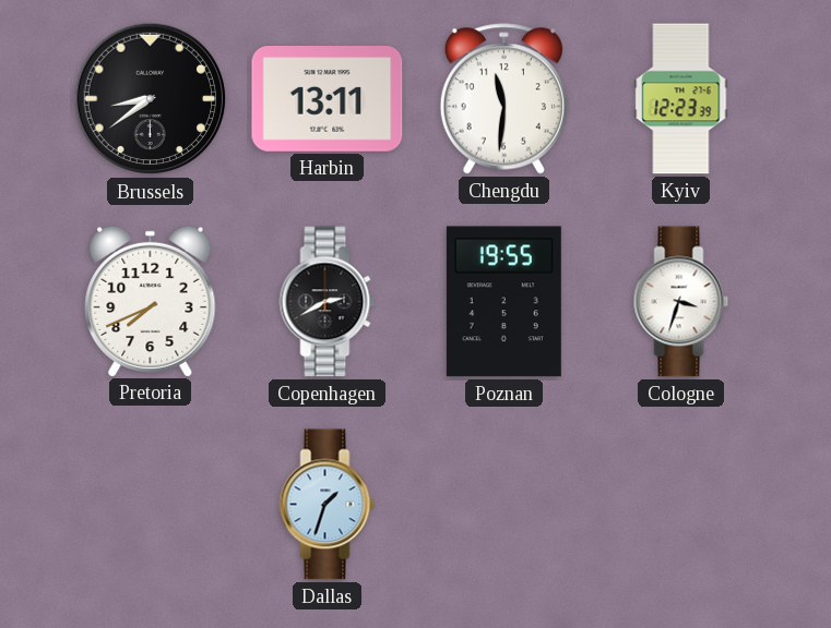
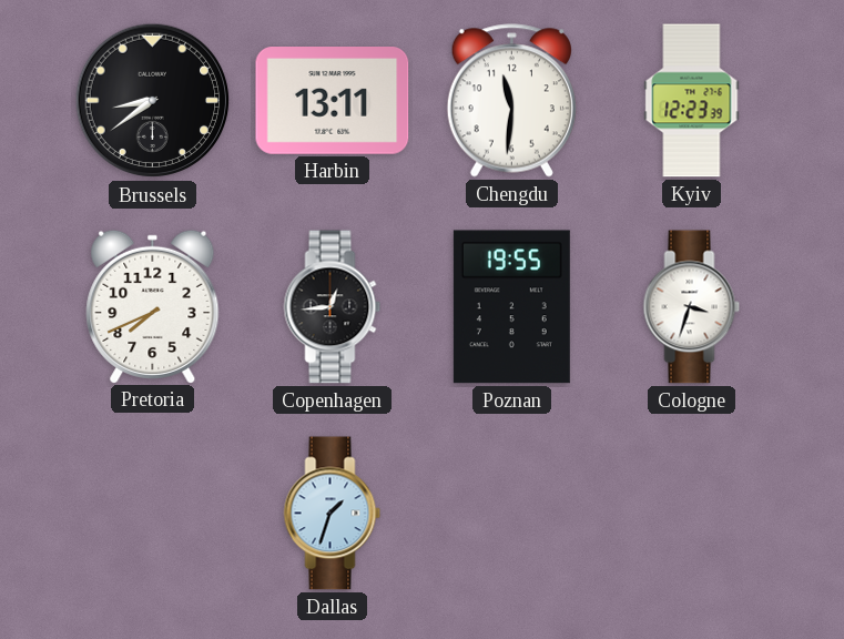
Copenhagen: 2:40 -> 12:44 (333, 307)
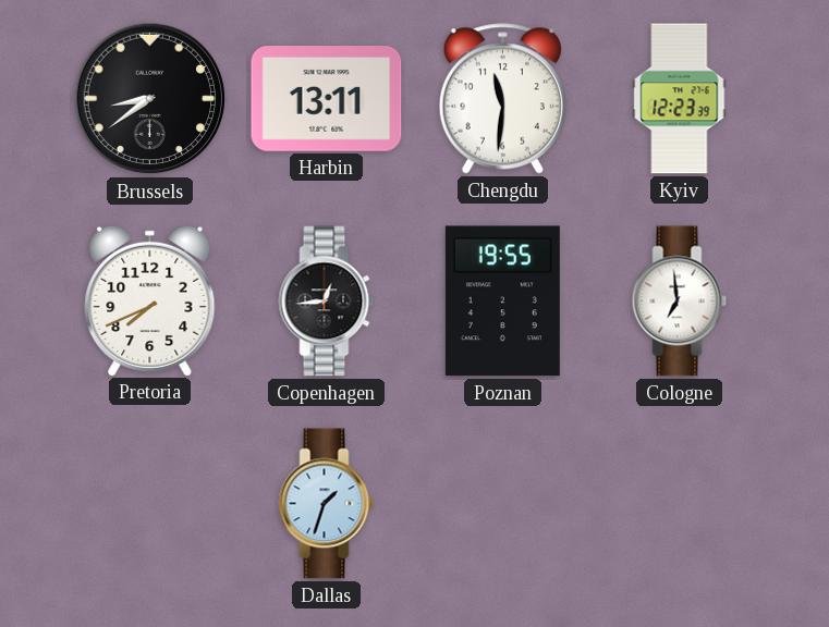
Cologne: 3:33 -> 6:59 (680, 302)
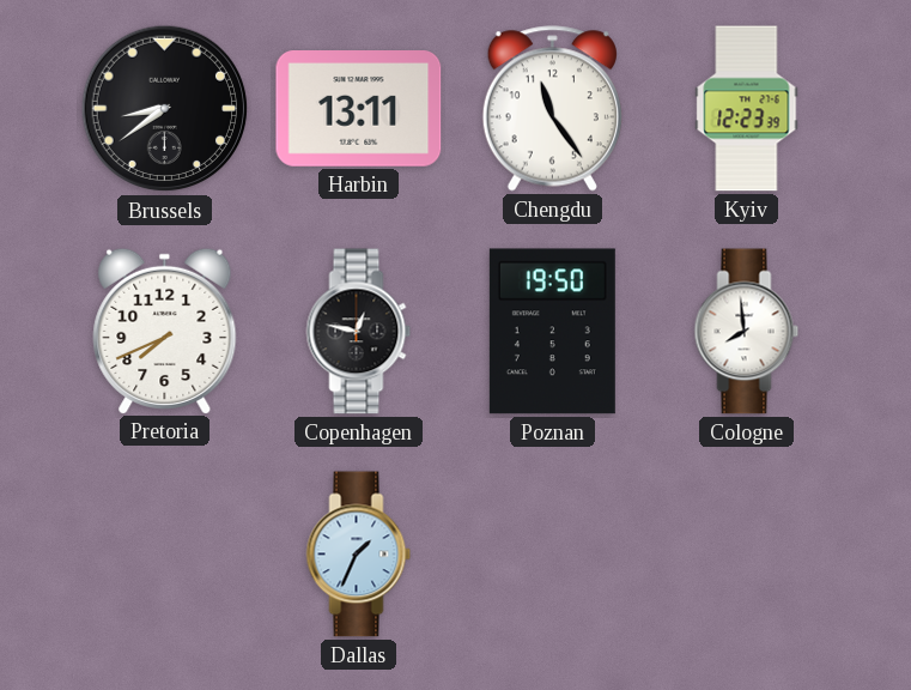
Chengdu: 11:31 -> 11:24 (552, 109)
Copenhagen: 12:44 -> 12:47 (359, 332)
Poznan: 19:55 -> 19:50 (552, 332)
Cologne: 6:59 -> 7:59 (747, 332)
Dallas: 1:33 -> 1:34 (359, 555)
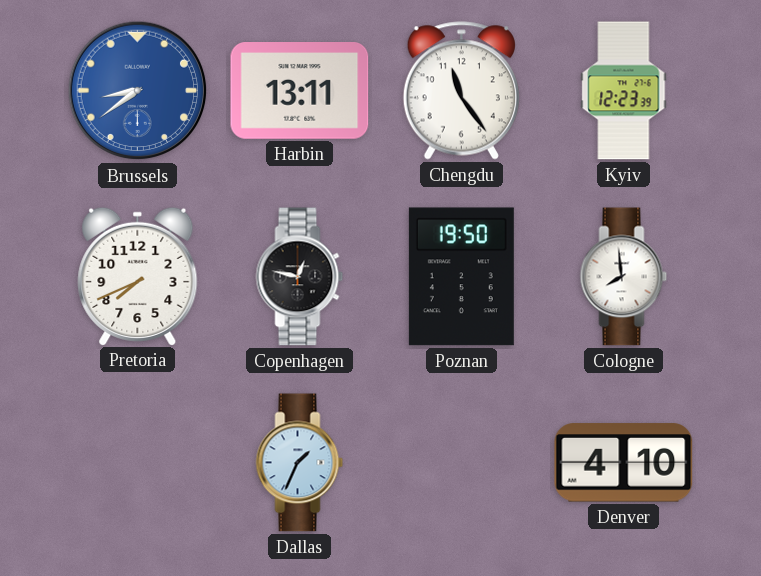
Brussels dial: black -> blue (138, 91)
Denver: none -> 4:10 (624, 463)
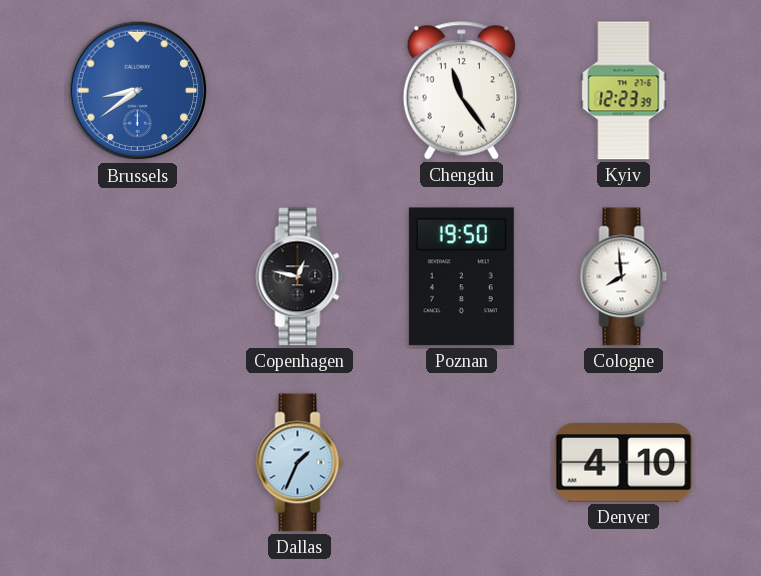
Harbin: 13:11 -> none (300, 91)
Pretoria: 7:41 -> none (138, 276)
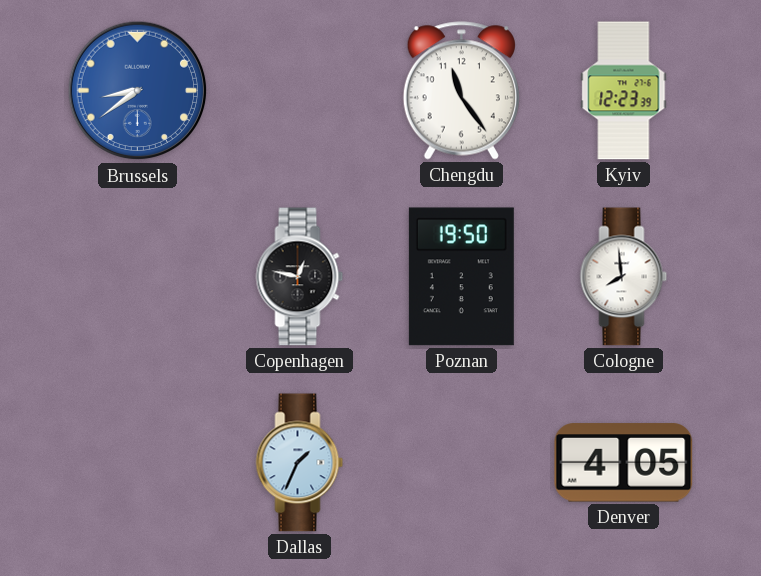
Denver: 4:10 -> 4:05 (624, 463)
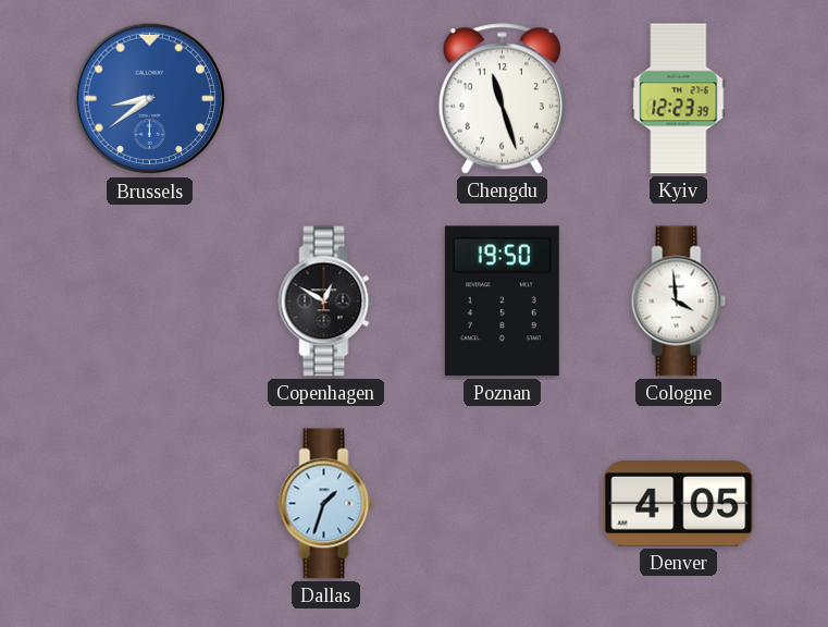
Chengdu: 11:24 -> 11:27 (502, 99)
Copenhagen: 12:47 -> 12:50 (326, 302)
Cologne: 7:59 -> 3:59 (679, 302)
Dallas: 1:34 -> 1:33 (326, 504)
